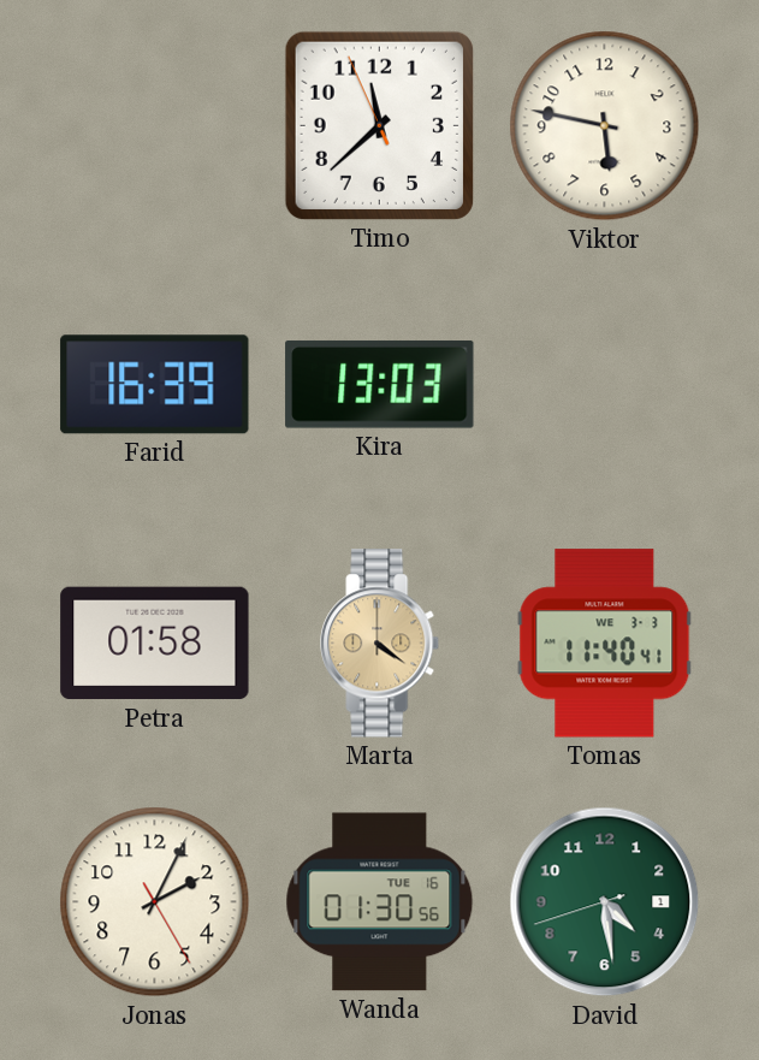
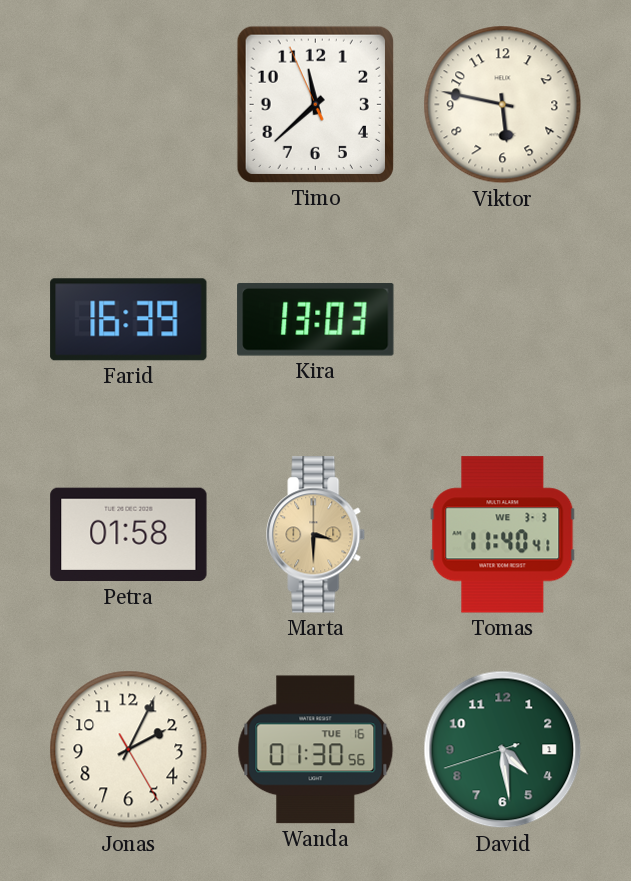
Marta: 4:21 -> 3:30 (316, 535)
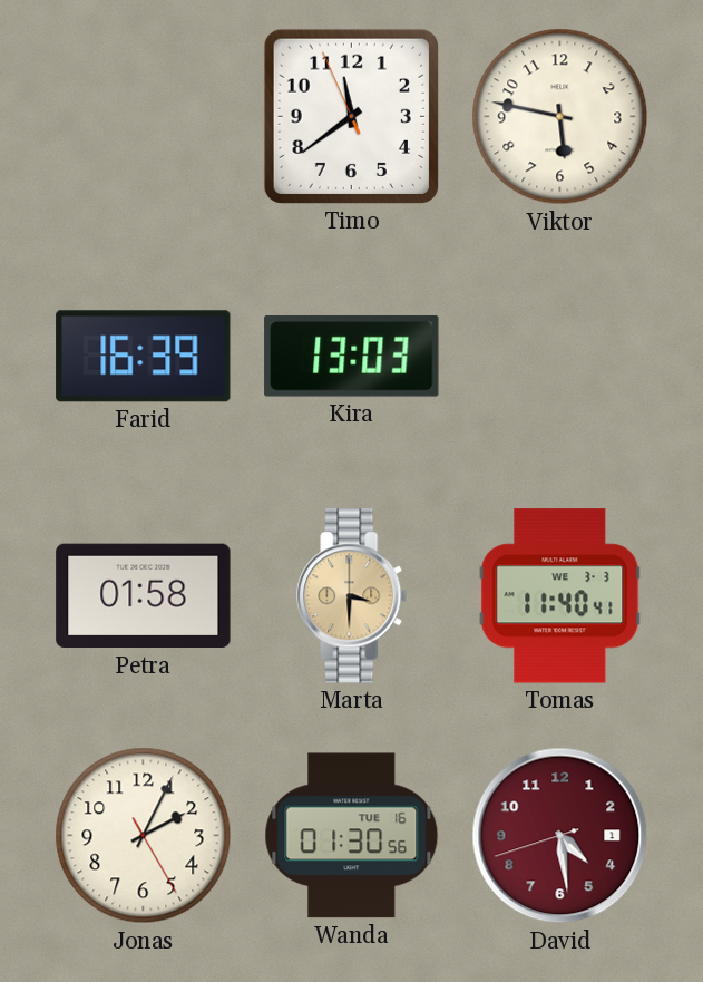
Timo: 11:37 -> 11:38 (351, 116)
David dial: green -> burgundy (560, 836)
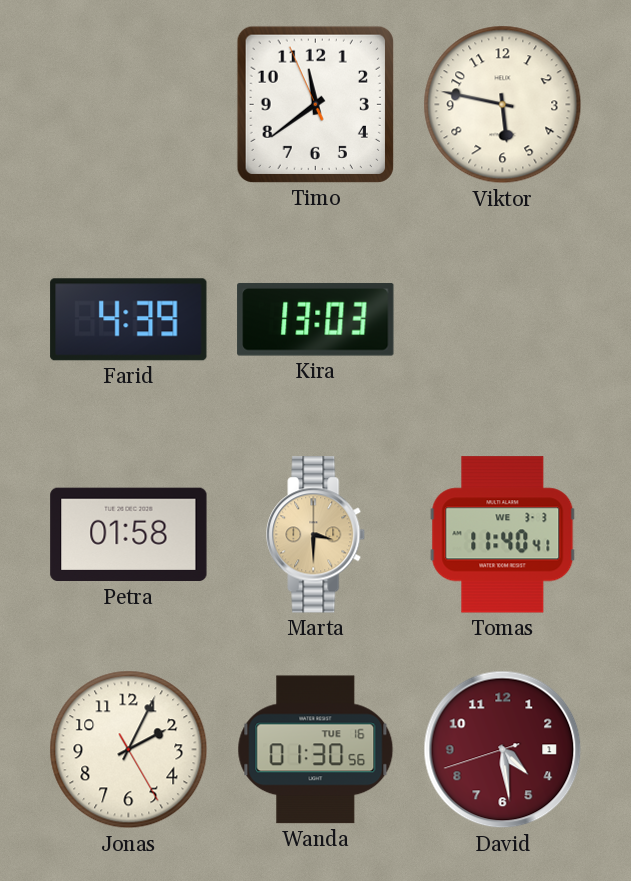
Farid: 16:39 -> 4:39 (129, 320)
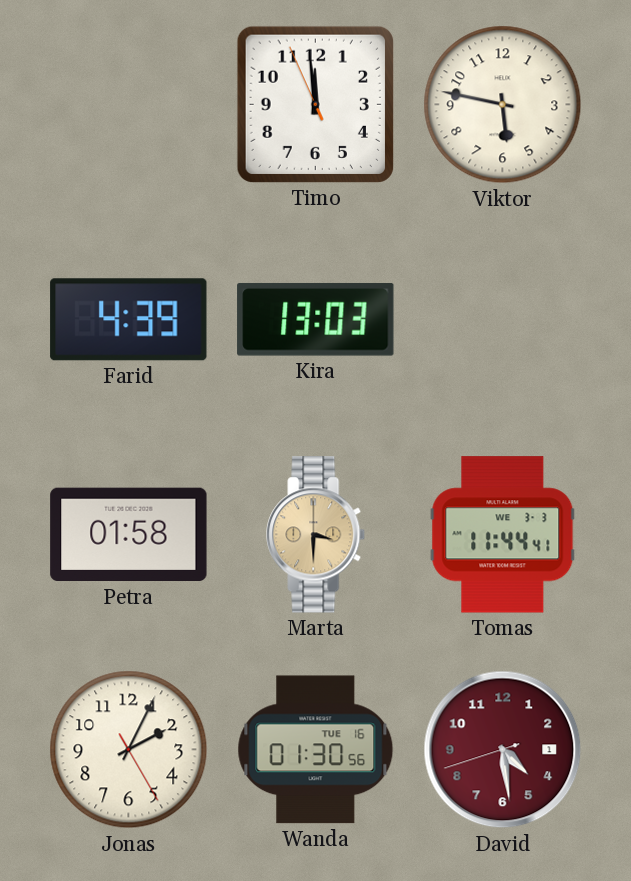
Timo: 11:38 -> 11:58 (315, 104)
Tomas: 11:40 -> 11:44 (503, 535)
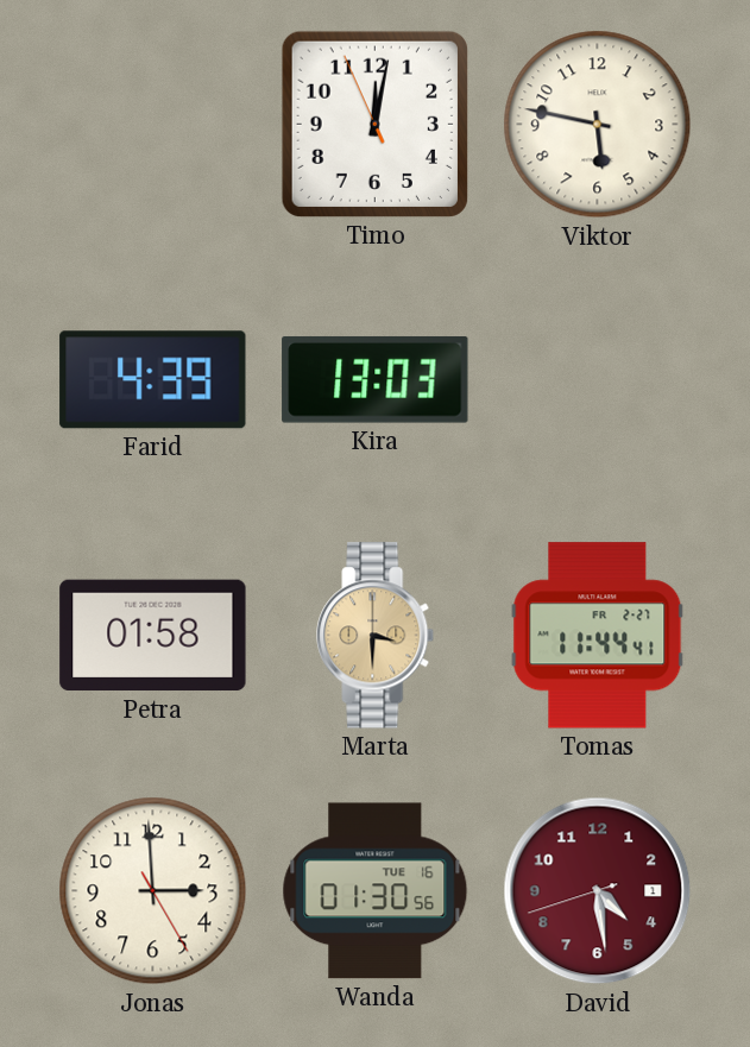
Timo: 11:58 -> 12:01 (374, 124)
Tomas date: WE 3-3 -> FR 2-27 (598, 636)
Jonas: 2:04 -> 2:59 (153, 891)
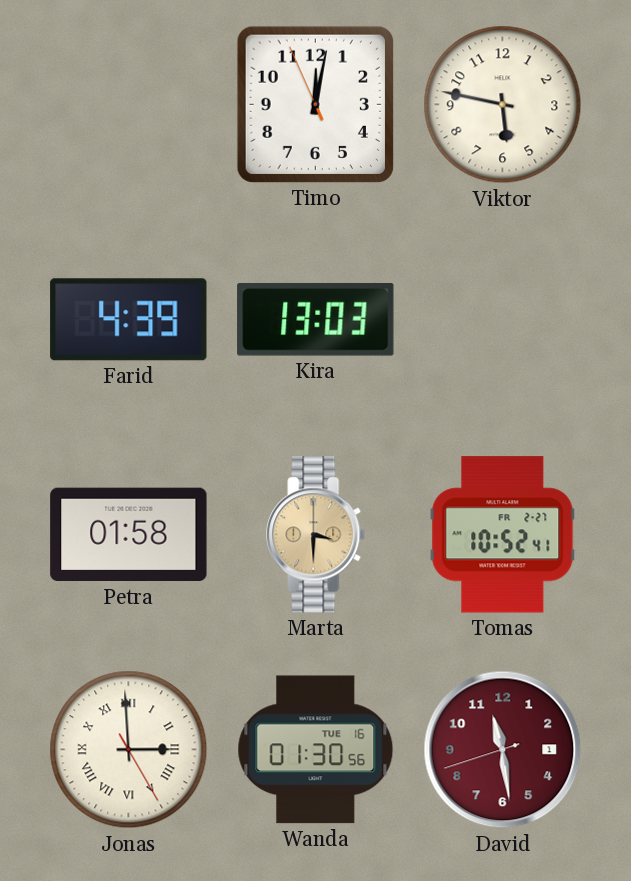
Tomas: 11:44 -> 10:52 (503, 535)
Jonas numerals: Arabic -> Roman (129, 750)
David: 4:28 -> 11:28 (503, 750)
